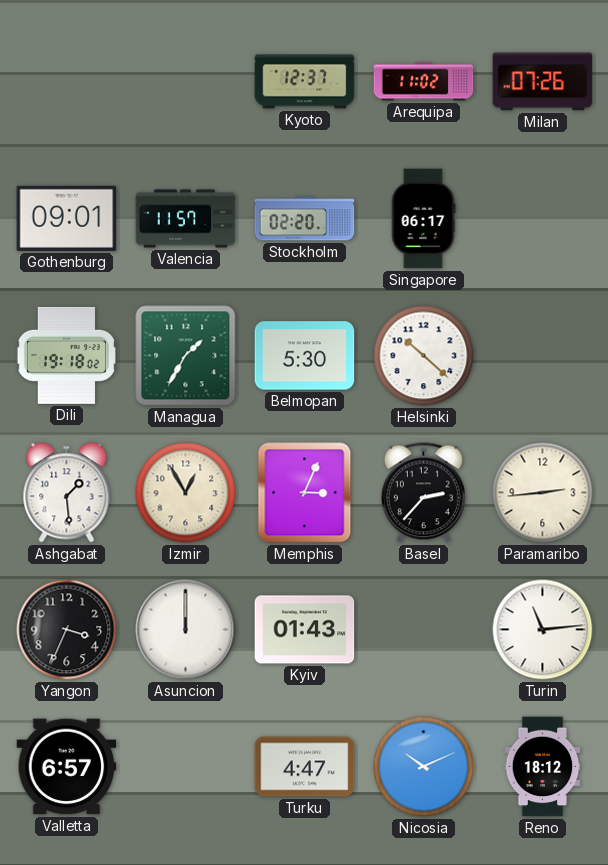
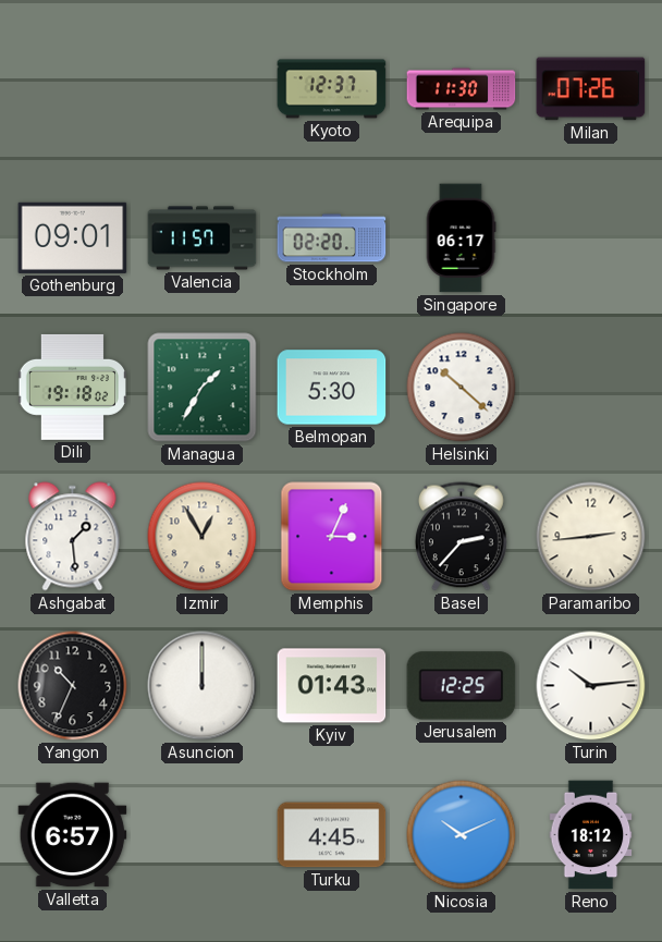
Arequipa: 11:02 -> 11:30 (462, 89)
Yangon: 3:34 -> 10:34 (73, 686)
Jerusalem: none -> 12:25 (462, 686)
Turin: 11:14 -> 10:14 (591, 686)
Turku: 4:47 -> 4:45 (332, 835)
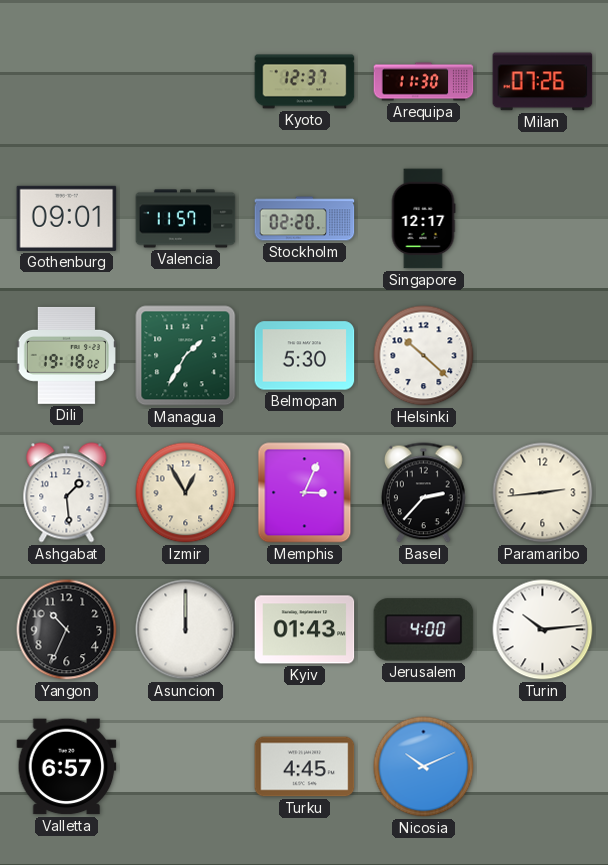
Singapore: 06:17 -> 12:17 (423, 219)
Jerusalem: 12:25 -> 4:00 (424, 630)
Reno: 18:12 -> none (591, 835)
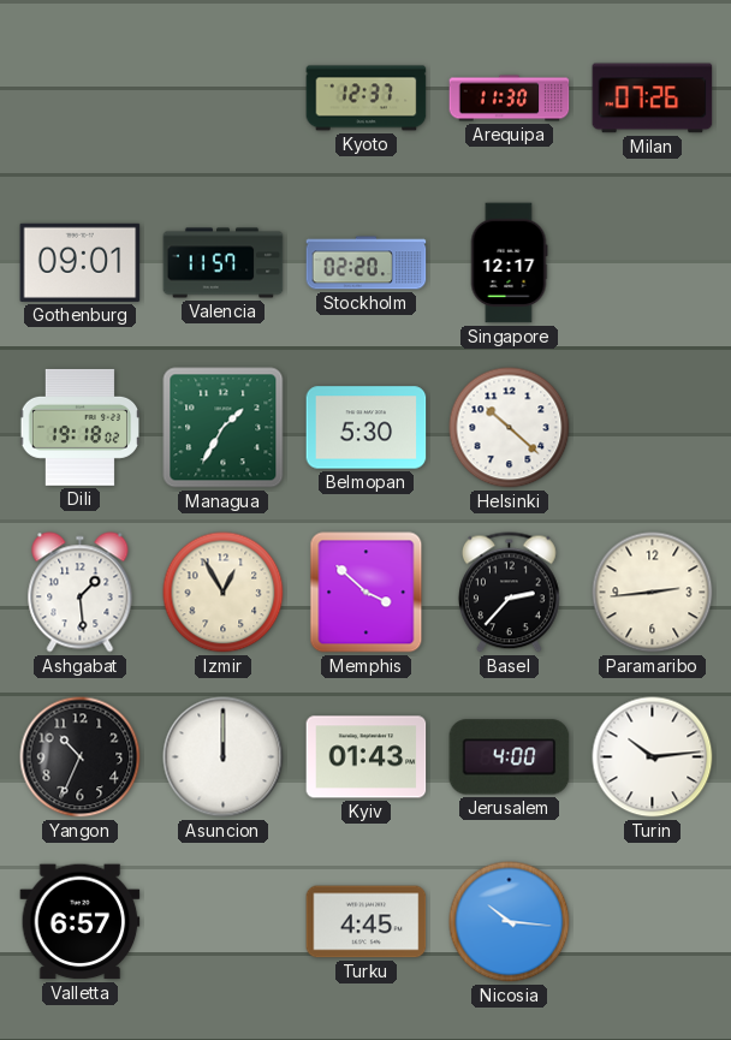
Memphis: 3:04 -> 3:52 (367, 593)
Nicosia: 10:11 -> 10:16 (510, 922)
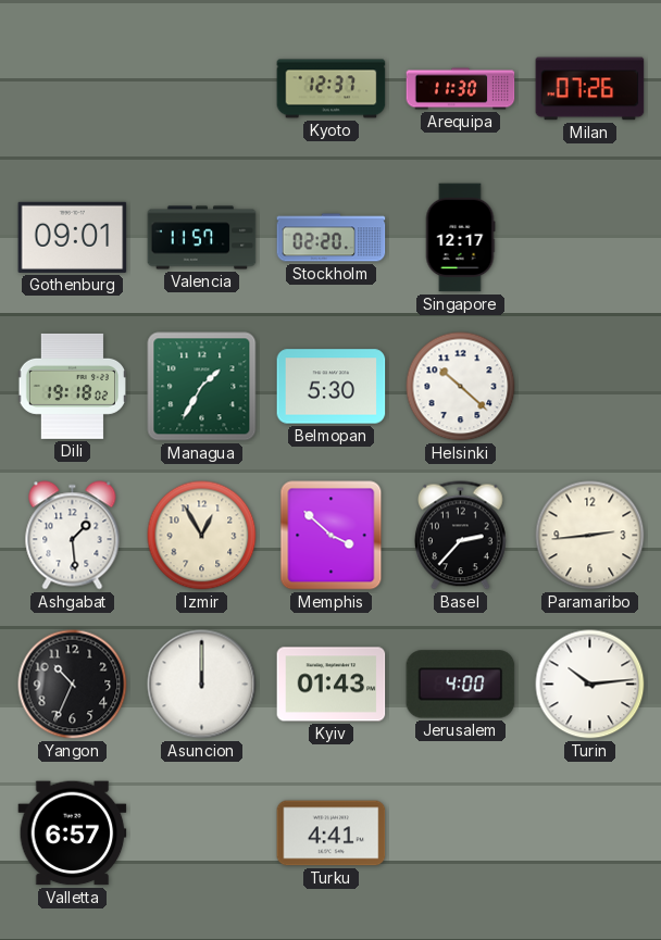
Turku: 4:45 -> 4:41 (332, 834)
Nicosia: 10:16 -> none (510, 922)
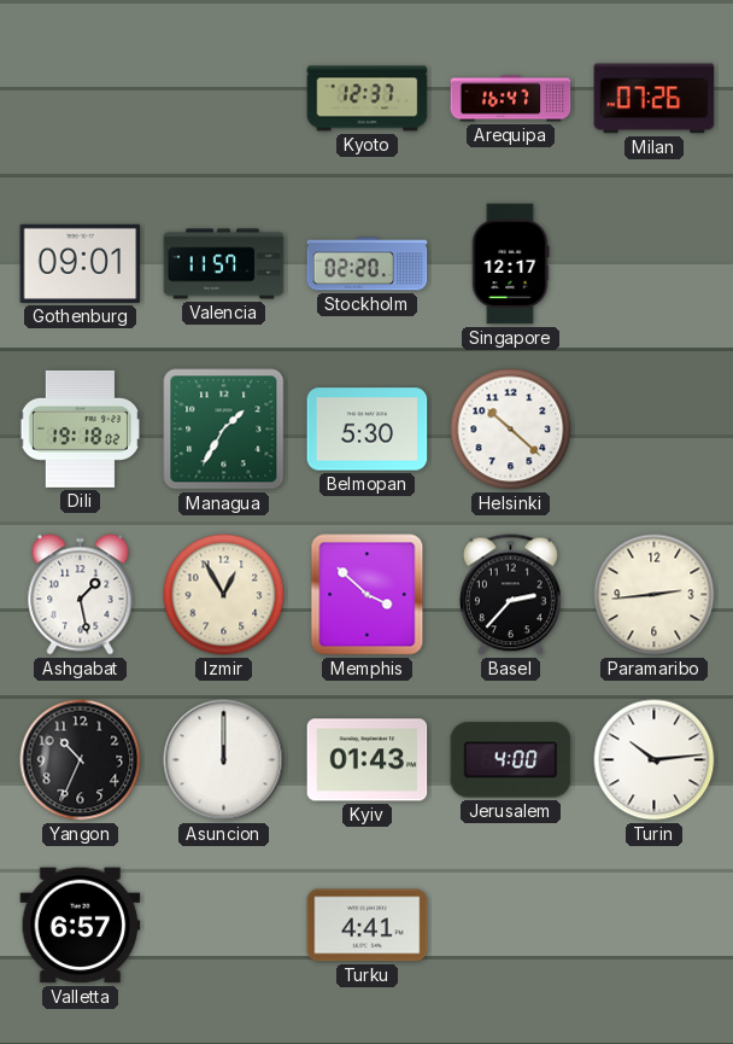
Arequipa: 11:30 -> 16:47 (511, 99)
Ashgabat: 1:29 -> 1:28 (81, 595)
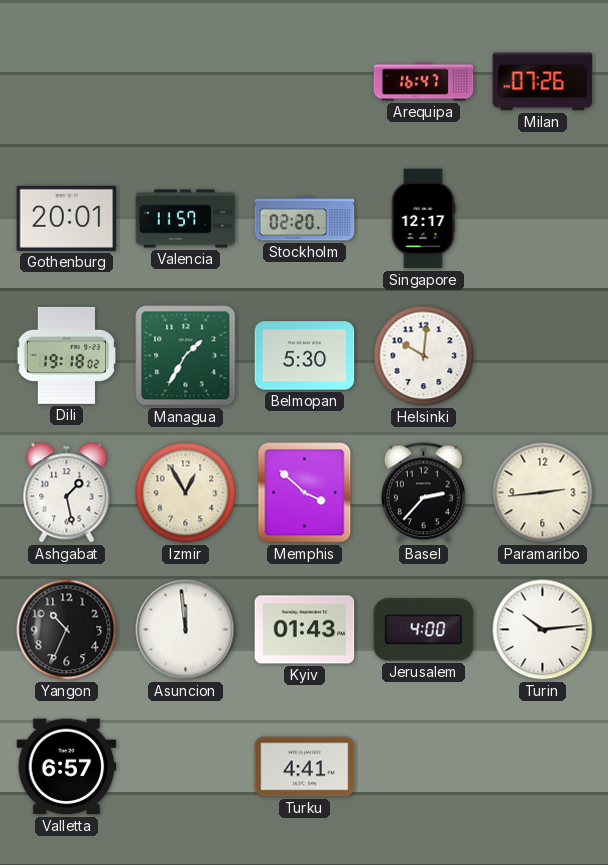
Kyoto: 12:37 -> none (368, 99)
Gothenburg: 09:01 -> 20:01 (67, 218)
Helsinki: 10:22 -> 10:01 (424, 356)
Asuncion: 12:00 -> 11:59 (186, 630)
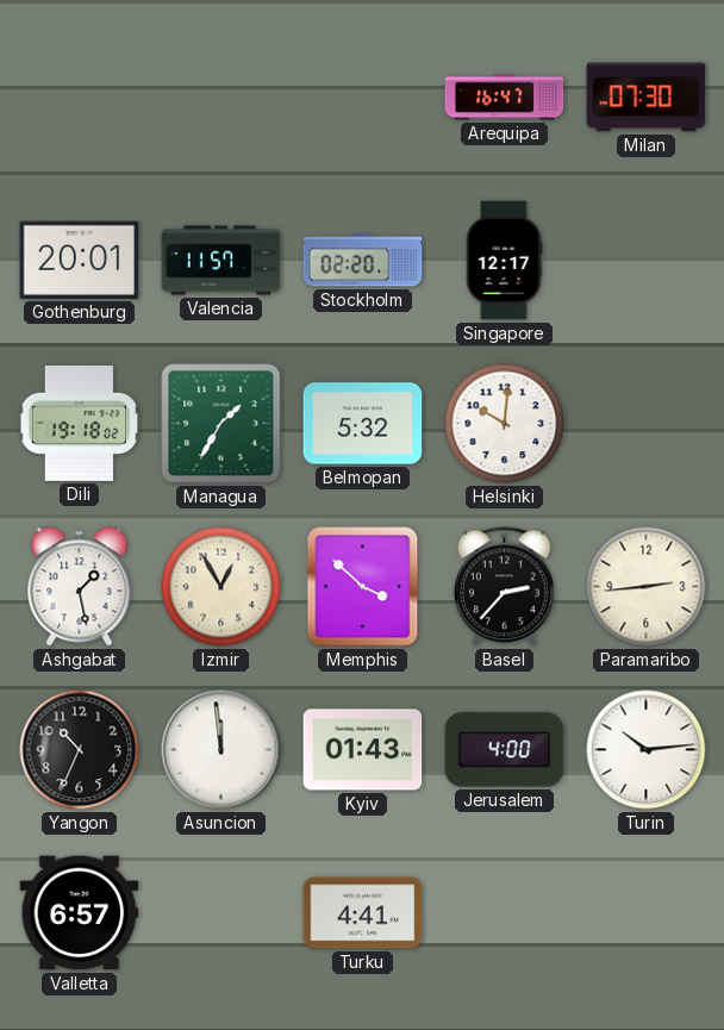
Milan: 07:26 -> 07:30 (647, 98)
Belmopan: 5:30 -> 5:32 (363, 424)
